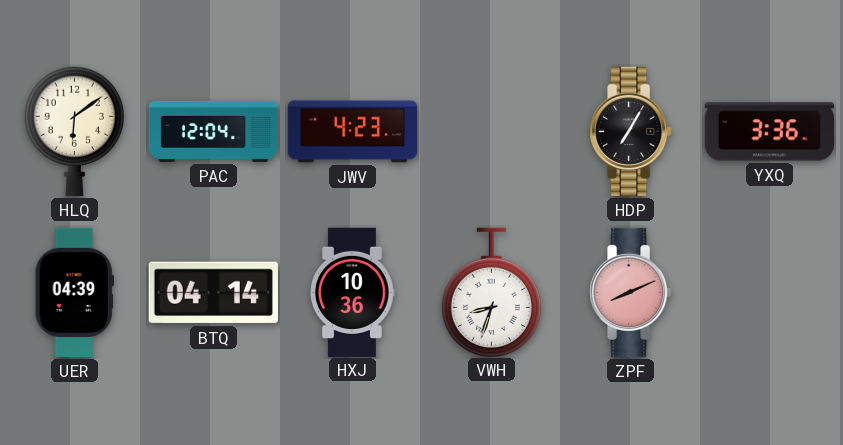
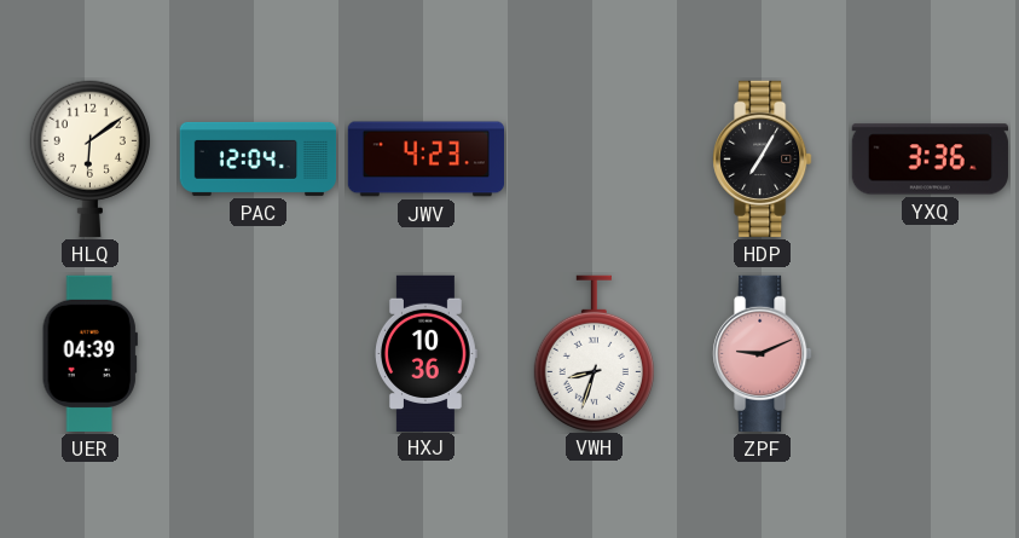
BTQ: 04:14 -> none (213, 293)
ZPF: 8:11 -> 9:11 (763, 353)
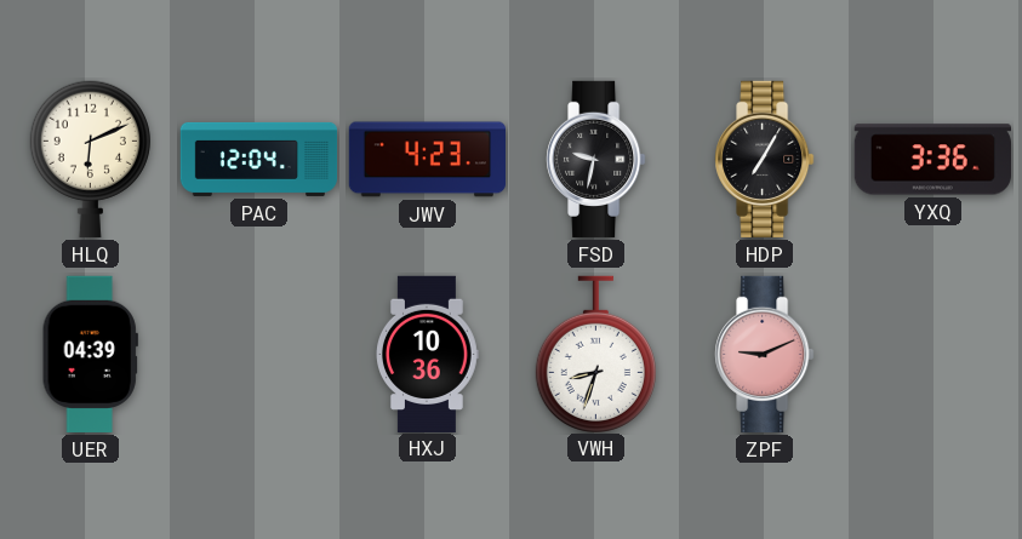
HLQ: 6:09 -> 6:11 (90, 159)
FSD: none -> 9:32 (596, 159)
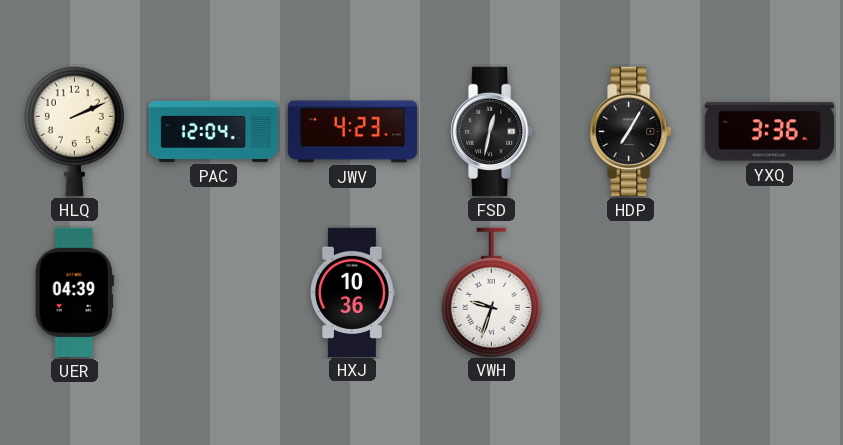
HLQ: 6:11 -> 2:11 (74, 131)
FSD: 9:32 -> 12:32 (492, 131)
VWH: 8:33 -> 9:33 (491, 292)
ZPF: 9:11 -> none (765, 354)
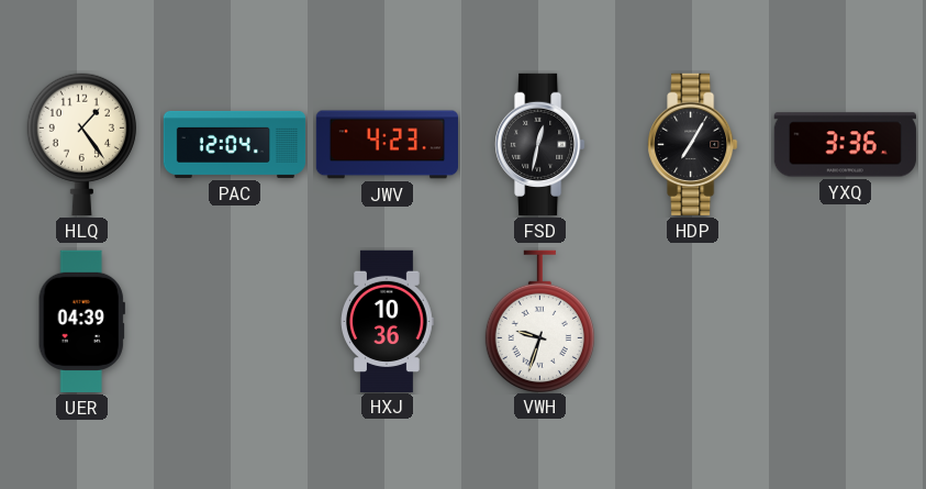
HLQ: 2:11 -> 1:24 (81, 144)
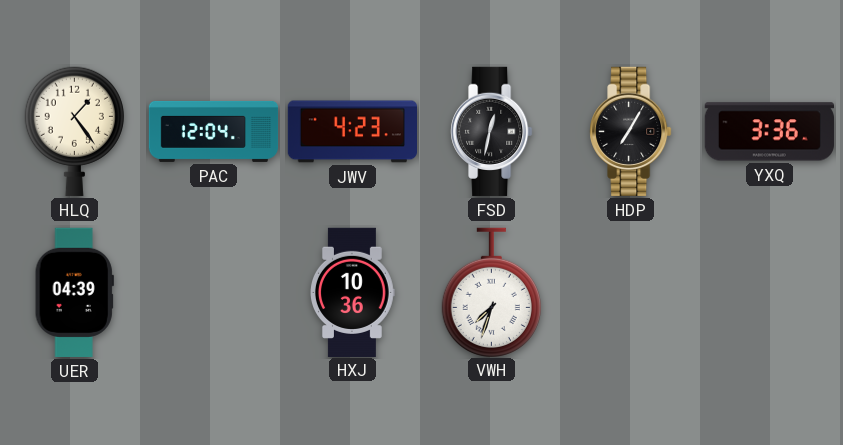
VWH: 9:33 -> 7:33 (491, 292)
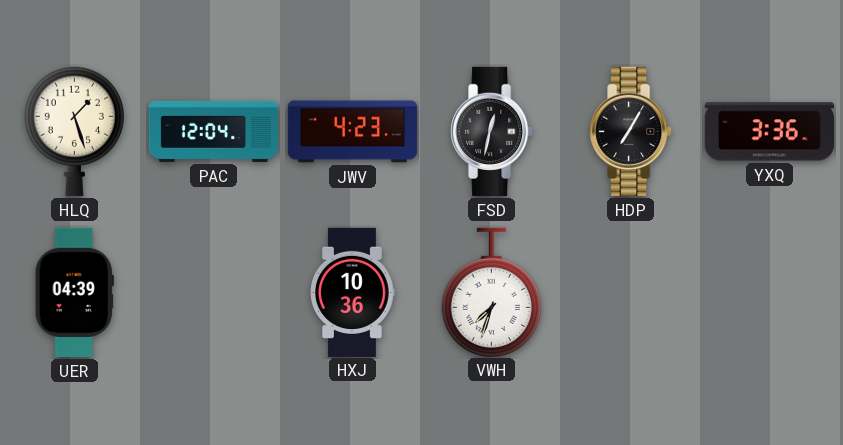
HLQ: 1:24 -> 1:27 (74, 131)
